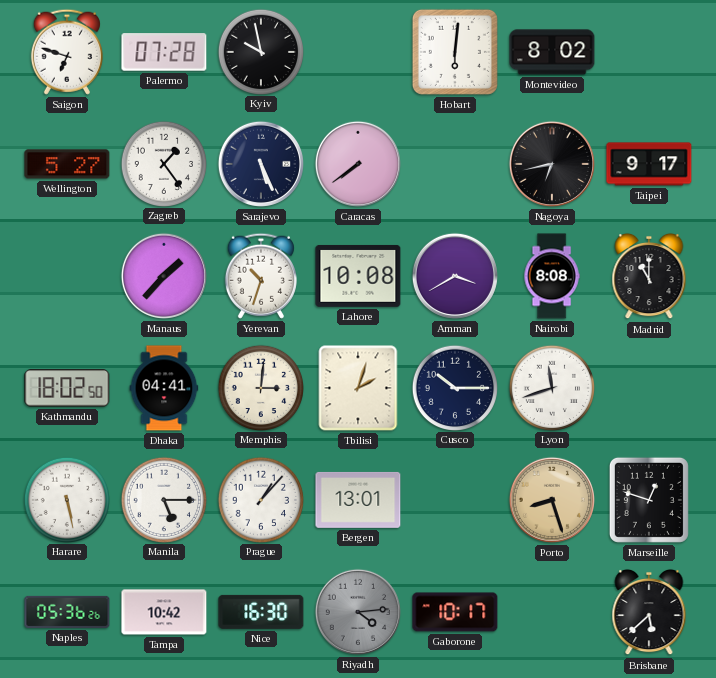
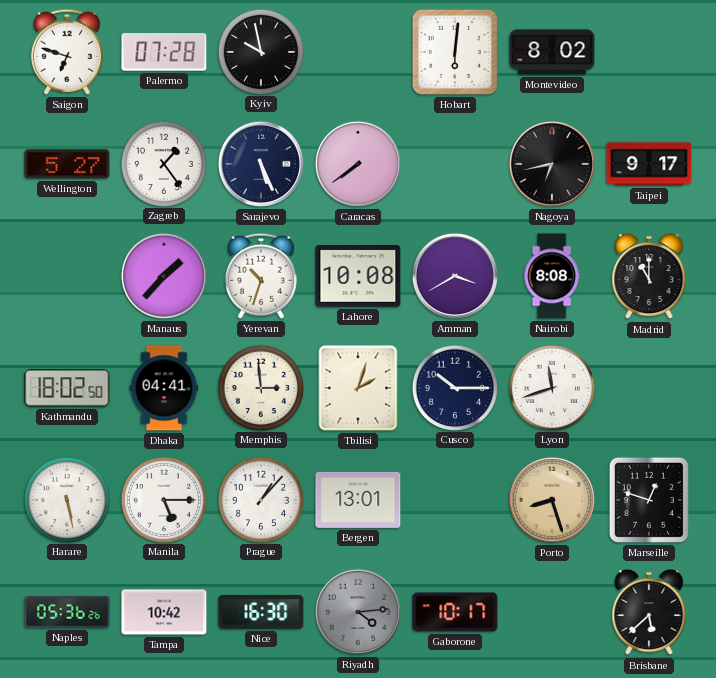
Memphis: 3:01 -> 2:59 (260, 387)
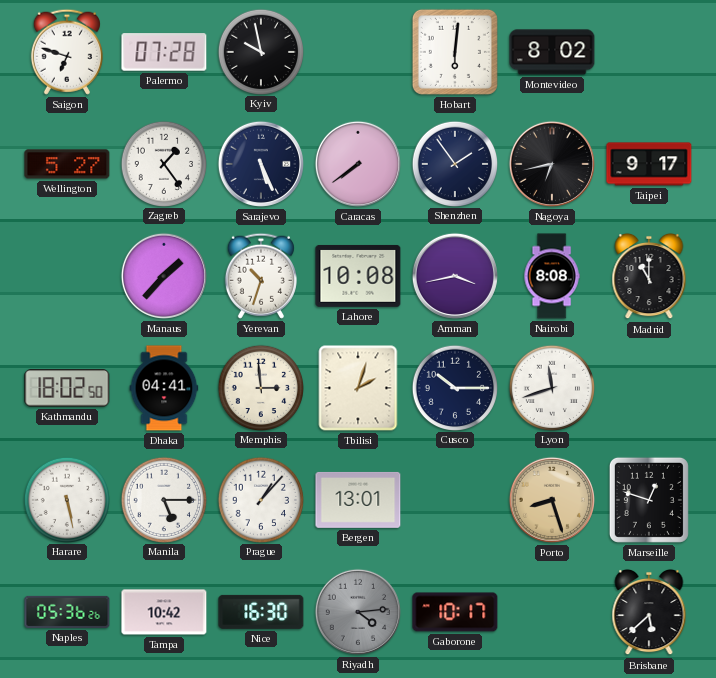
Shenzhen: none -> 1:54 (454, 163)
Amman: 3:40 -> 3:43 (455, 276)
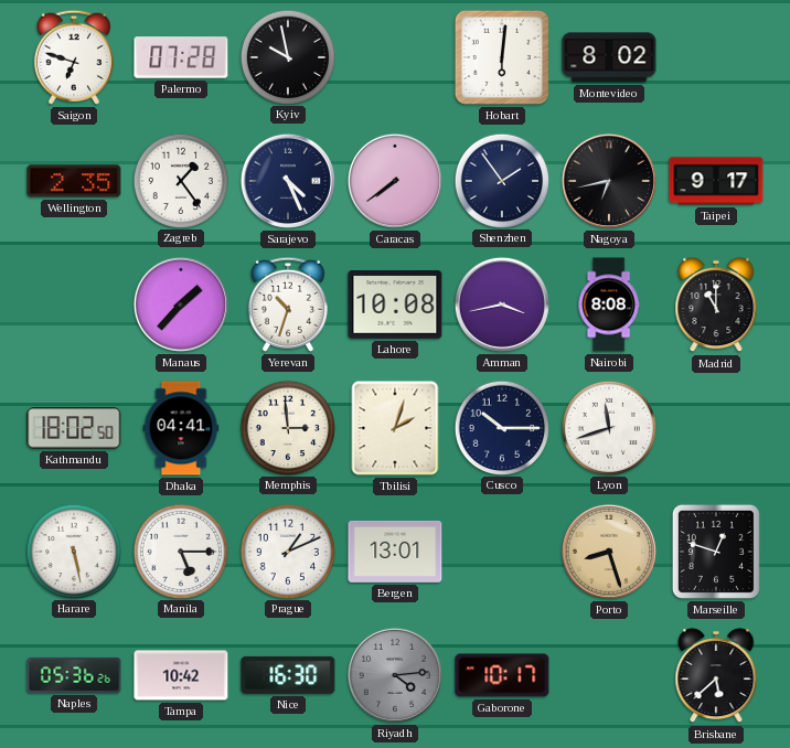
Wellington: 5:27 -> 2:35 (74, 181)
Sarajevo: 5:26 -> 4:26 (288, 181)
Prague: 1:07 -> 1:11 (287, 551)
